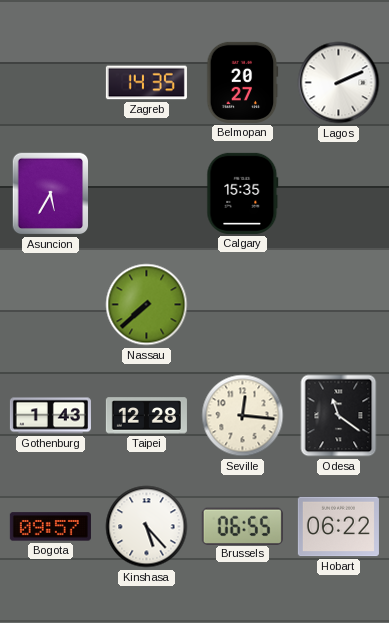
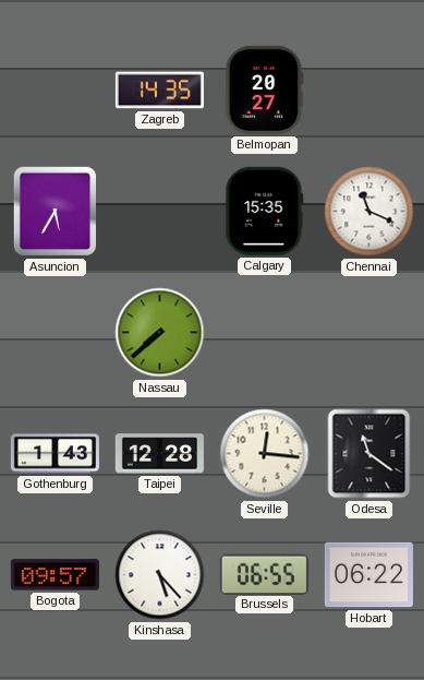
Lagos: 2:11 -> none (339, 83)
Chennai: none -> 11:19 (370, 212)
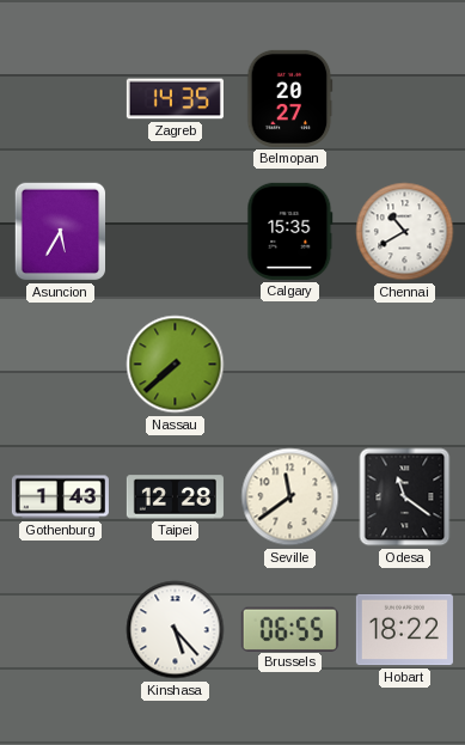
Chennai: 11:19 -> 10:40 (405, 232)
Seville: 12:16 -> 11:39 (290, 497)
Bogota: 09:57 -> none (54, 575)
Hobart: 06:22 -> 18:22 (404, 630)
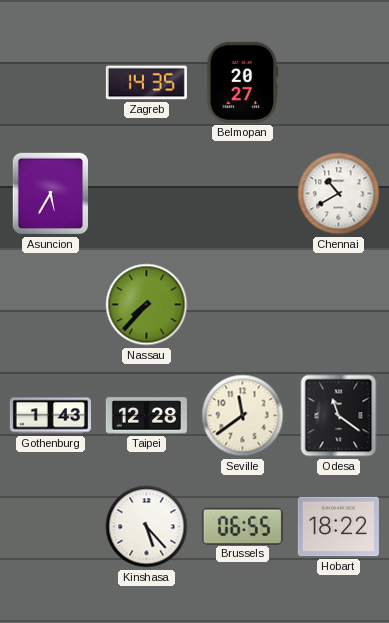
Calgary: 15:35 -> none (290, 231)
Nassau: 7:38 -> 7:37 (147, 305)
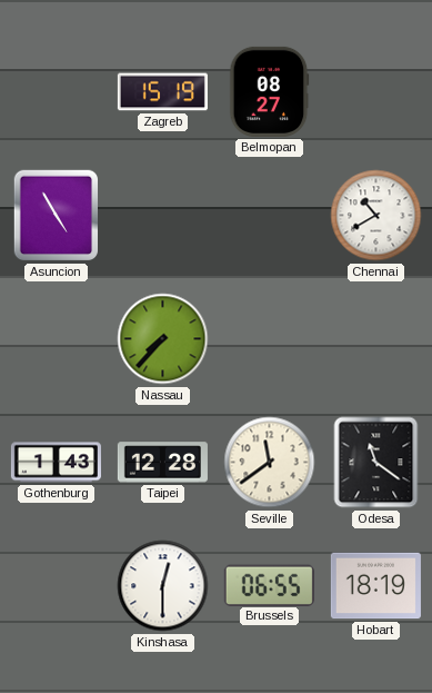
Zagreb: 14:35 -> 15:19 (162, 92)
Belmopan: 20:27 -> 08:27 (270, 91)
Asuncion: 5:35 -> 4:55 (57, 216)
Kinshasa: 5:23 -> 12:30 (163, 586)
Hobart: 18:22 -> 18:19 (375, 586)
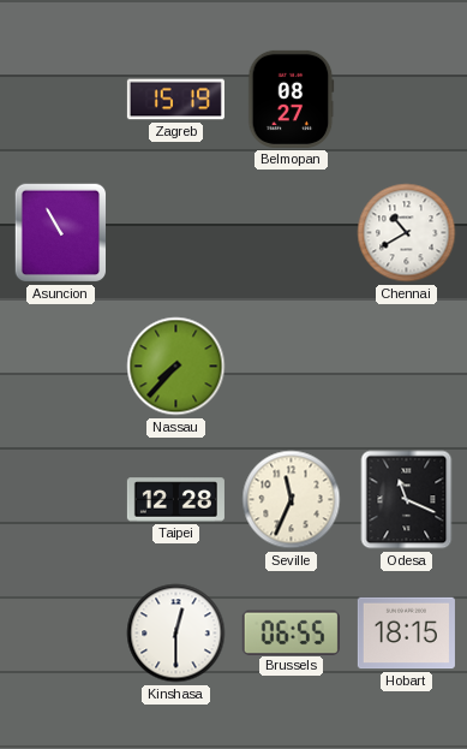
Asuncion: 4:55 -> 10:55 (61, 233)
Gothenburg: 1:43 -> none (56, 463)
Seville: 11:39 -> 11:34 (292, 500)
Odesa: 11:21 -> 11:19 (407, 500)
Hobart: 18:19 -> 18:15 (406, 634)
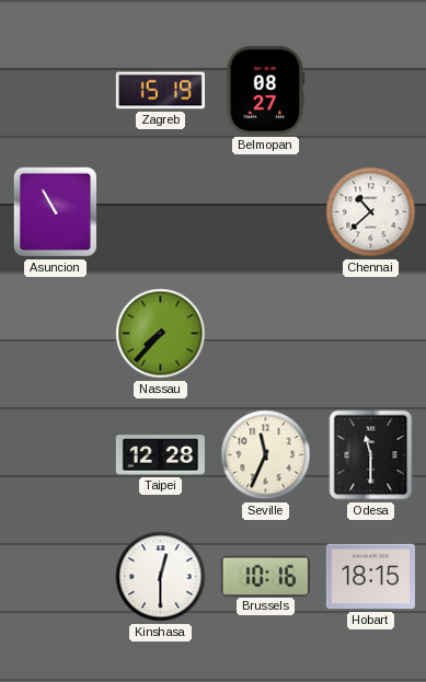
Chennai: 10:40 -> 10:38 (371, 212)
Odesa: 11:19 -> 11:30 (371, 455)
Brussels: 06:55 -> 10:16 (265, 576)
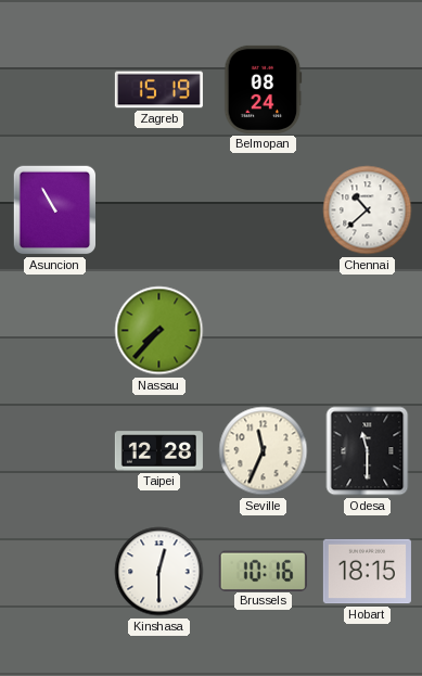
Belmopan: 08:27 -> 08:24 (264, 89)
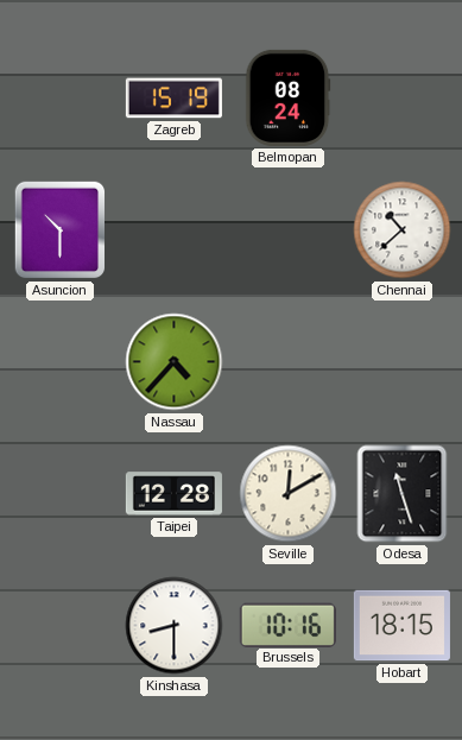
Asuncion: 10:55 -> 10:30 (61, 230)
Nassau: 7:37 -> 4:37 (175, 362)
Seville: 11:34 -> 12:10 (289, 494)
Odesa: 11:30 -> 11:27 (403, 494)
Kinshasa: 12:30 -> 8:30 (175, 626)
